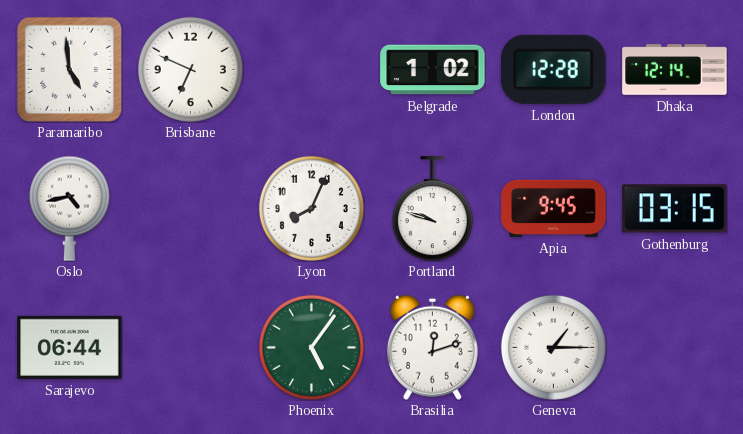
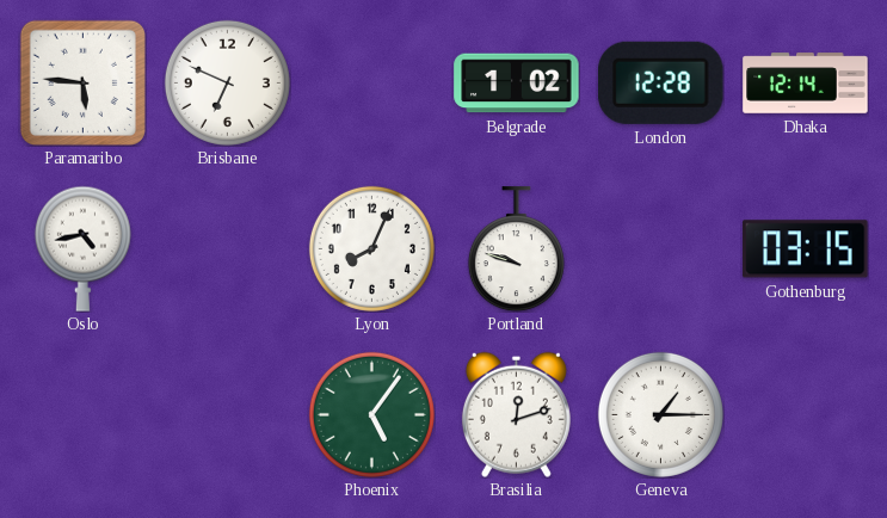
Paramaribo: 4:59 -> 5:46 (82, 82)
Apia: 9:45 -> none (554, 208)
Sarajevo: 06:44 -> none (70, 347)
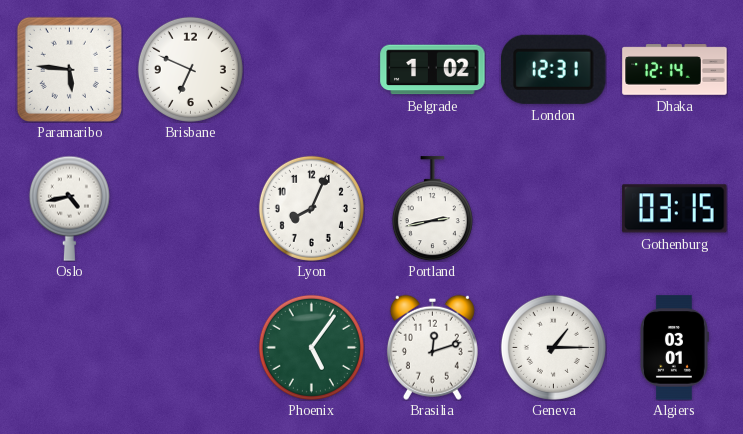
London: 12:28 -> 12:31 (554, 69)
Portland: 9:48 -> 2:43 (432, 209)
Algiers: none -> 03:01 (674, 348)
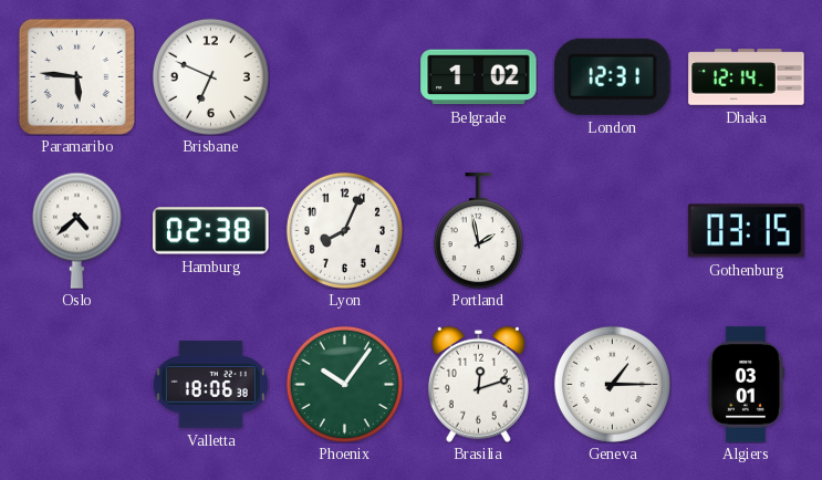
Oslo: 4:43 -> 4:38 (76, 230)
Hamburg: none -> 02:38 (211, 231)
Portland: 2:43 -> 1:58 (478, 231)
Valletta: none -> 18:06 (210, 385)
Phoenix: 5:06 -> 10:06 (344, 384)
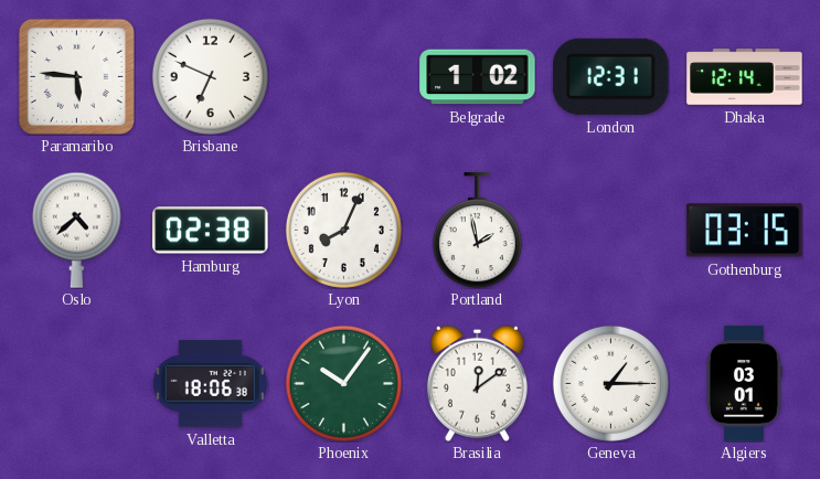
Brasilia: 12:12 -> 12:09 (477, 383)
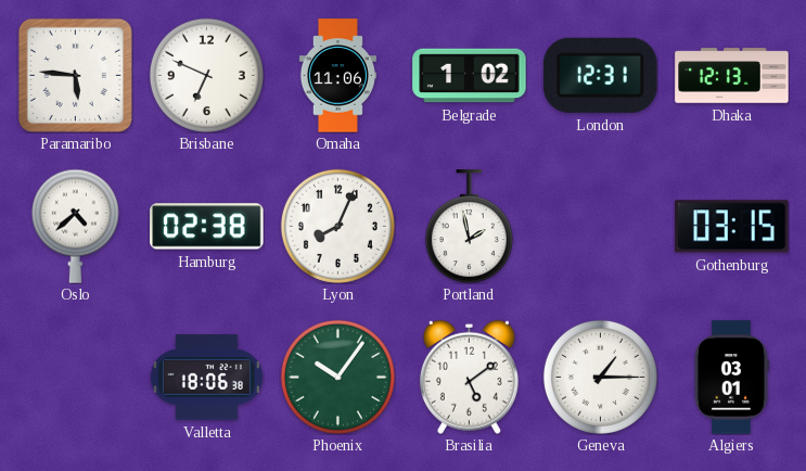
Omaha: none -> 11:06 (337, 76)
Dhaka: 12:14 -> 12:13 (732, 76)
Brasilia: 12:09 -> 5:09 (469, 377)
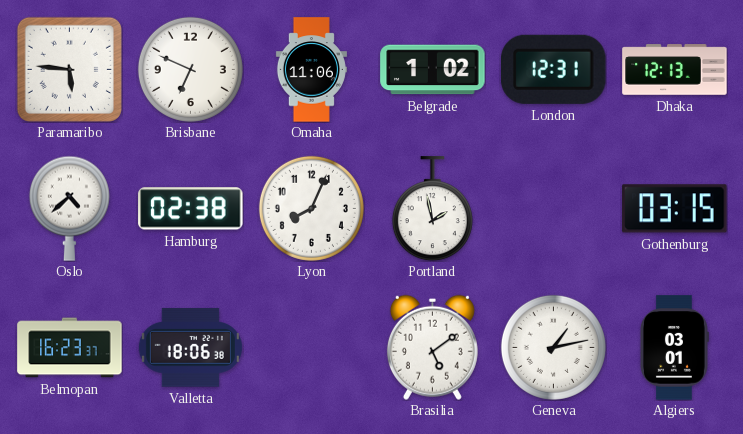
Belmopan: none -> 16:23 (70, 348)
Phoenix: 10:06 -> none (337, 377)
Geneva: 1:15 -> 1:13 (553, 347)
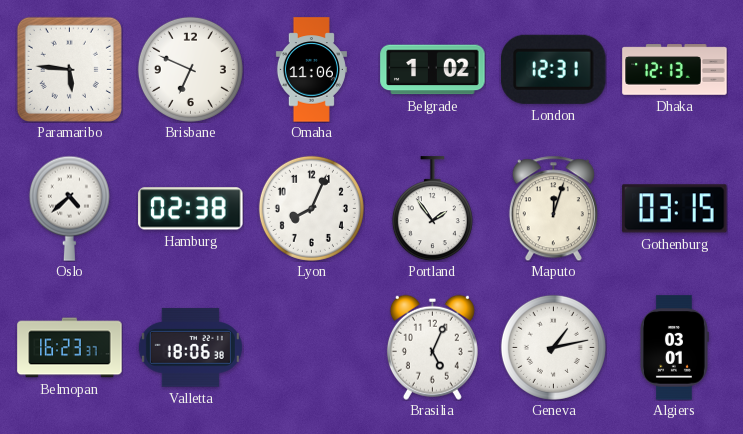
Portland: 1:58 -> 1:54 (432, 209)
Maputo: none -> 12:03 (553, 208)
Brasilia: 5:09 -> 5:04 (432, 347)
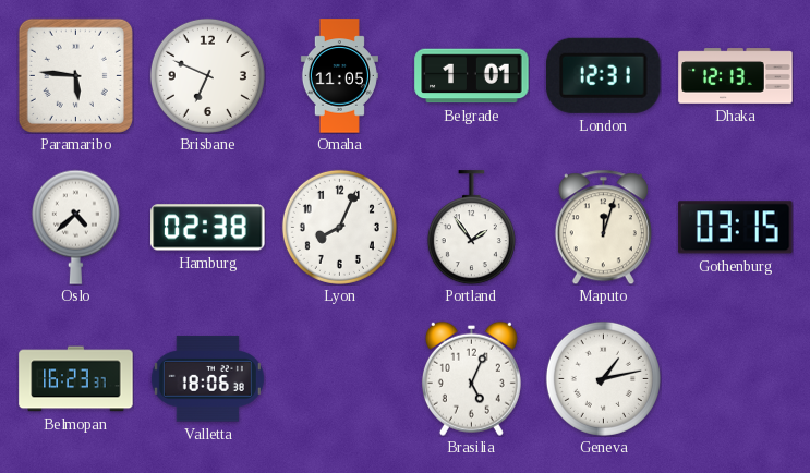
Omaha: 11:06 -> 11:05 (339, 76)
Belgrade: 1:02 -> 1:01 (472, 76)
Algiers: 03:01 -> none (674, 348)
